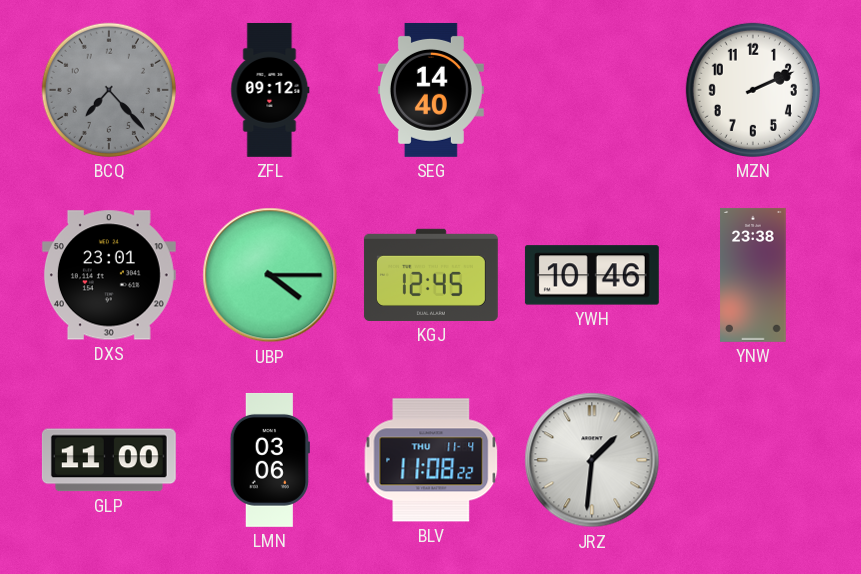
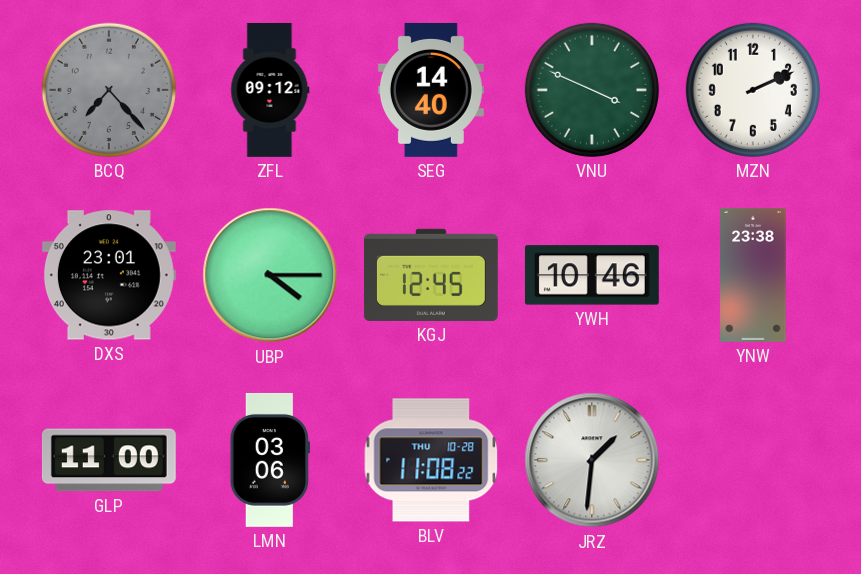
VNU: none -> 3:49 (592, 90)
BLV date: THU 11-4 -> THU 10-28 (431, 460)
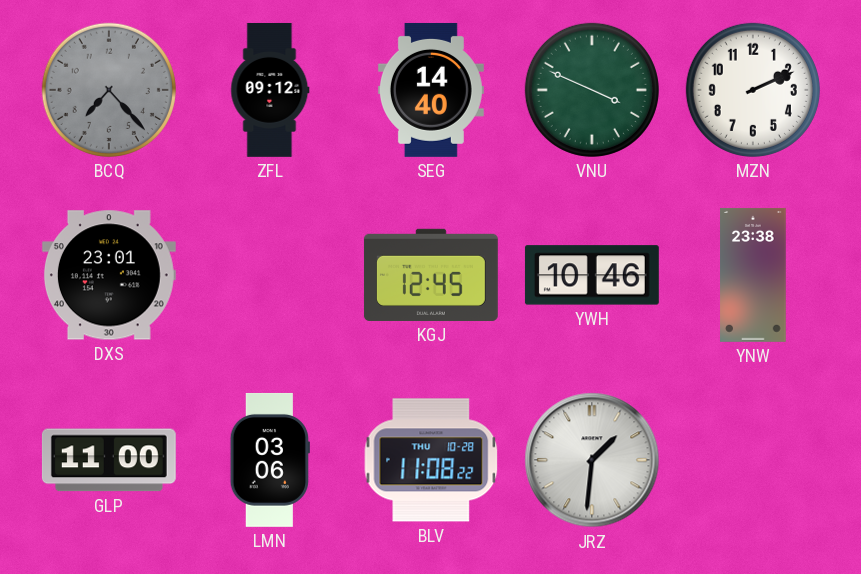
UBP: 4:15 -> none (270, 275)
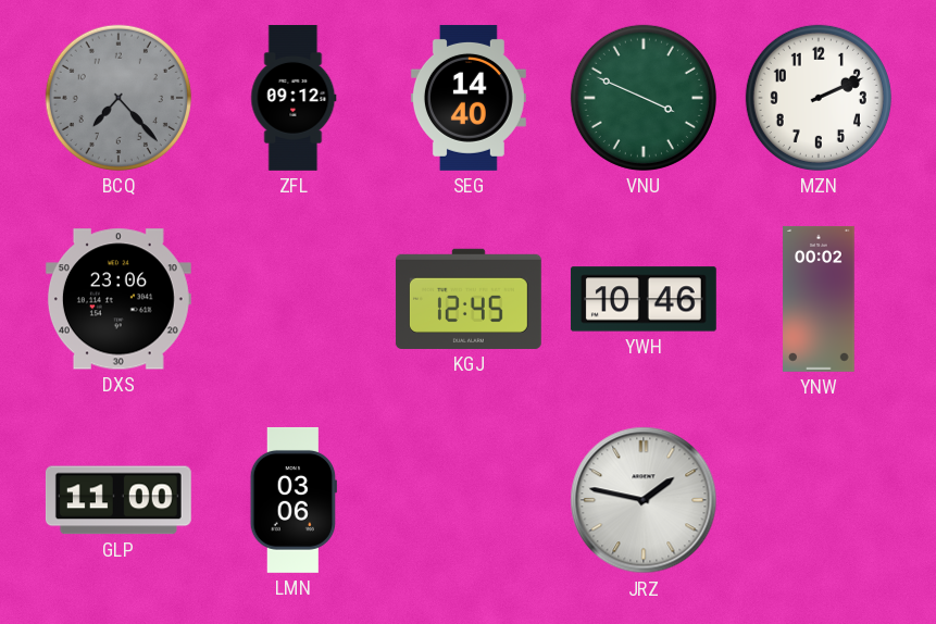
DXS: 23:01 -> 23:06 (118, 299)
YNW: 23:38 -> 00:02 (819, 299)
BLV: 11:08 -> none (431, 460)
JRZ: 1:31 -> 1:47 (644, 500)
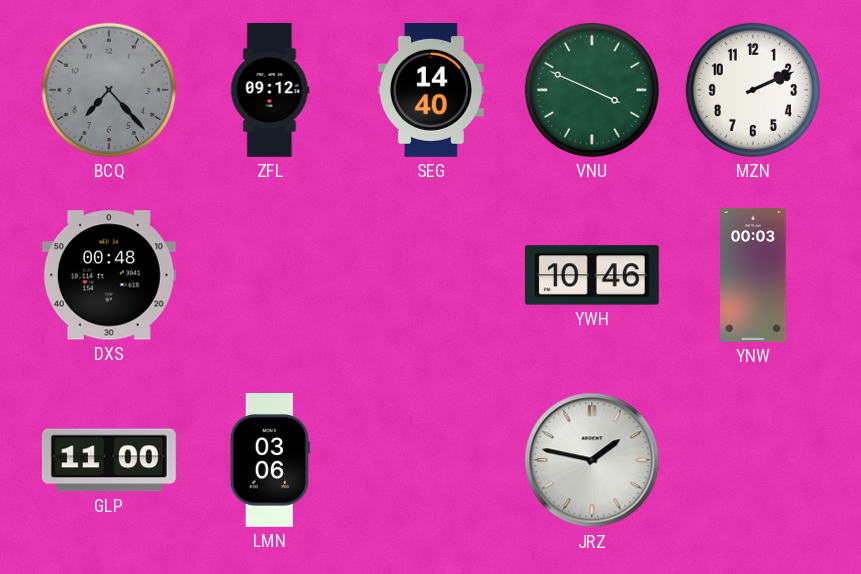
DXS: 23:06 -> 00:48 (109, 275)
KGJ: 12:45 -> none (469, 299)
YNW: 00:02 -> 00:03 (753, 275)
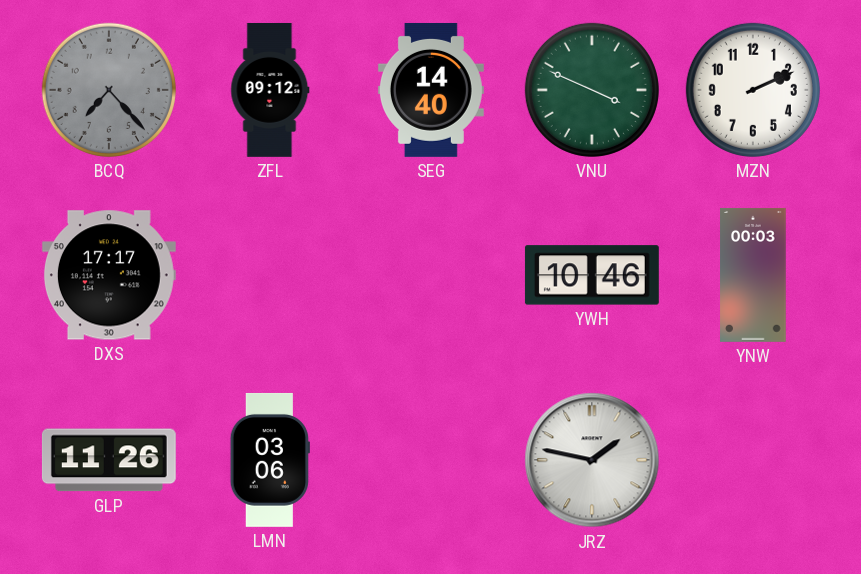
DXS: 00:48 -> 17:17 (109, 275)
GLP: 11:00 -> 11:26 (109, 460)
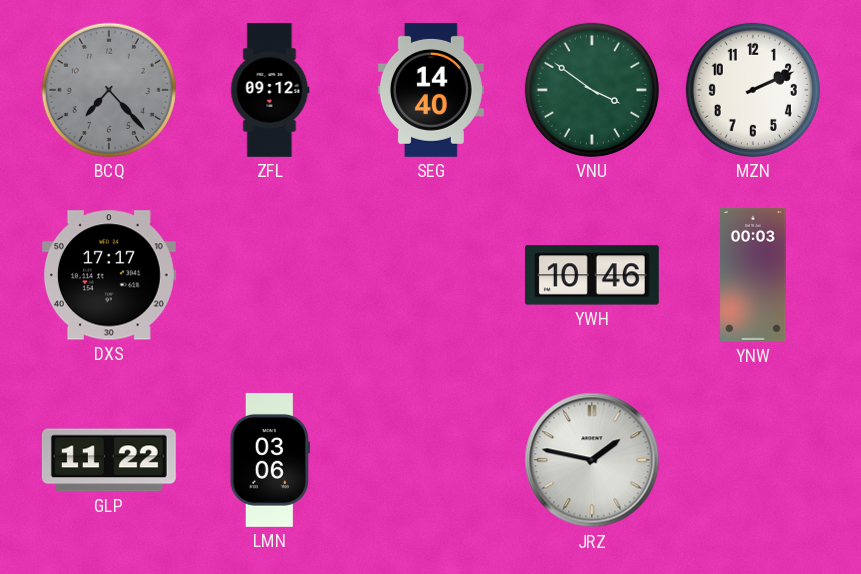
VNU: 3:49 -> 3:51 (592, 90)
GLP: 11:26 -> 11:22 (109, 460)
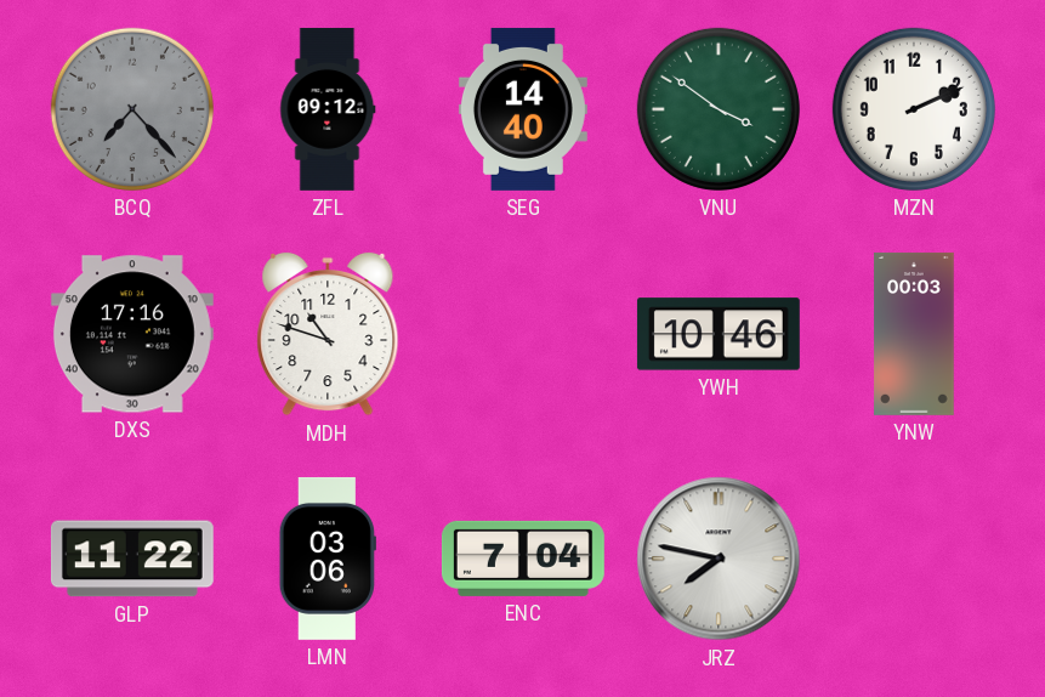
DXS: 17:17 -> 17:16 (132, 334)
MDH: none -> 10:48 (328, 334)
ENC: none -> 7:04 (523, 559)
JRZ: 1:47 -> 7:47 (719, 559)
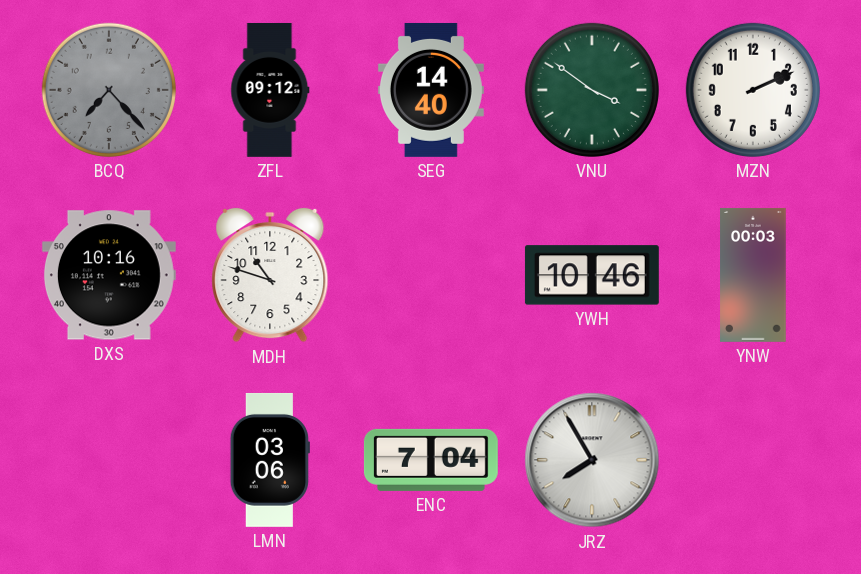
DXS: 17:16 -> 10:16 (109, 275)
GLP: 11:22 -> none (132, 559)
JRZ: 7:47 -> 7:55 (592, 460)
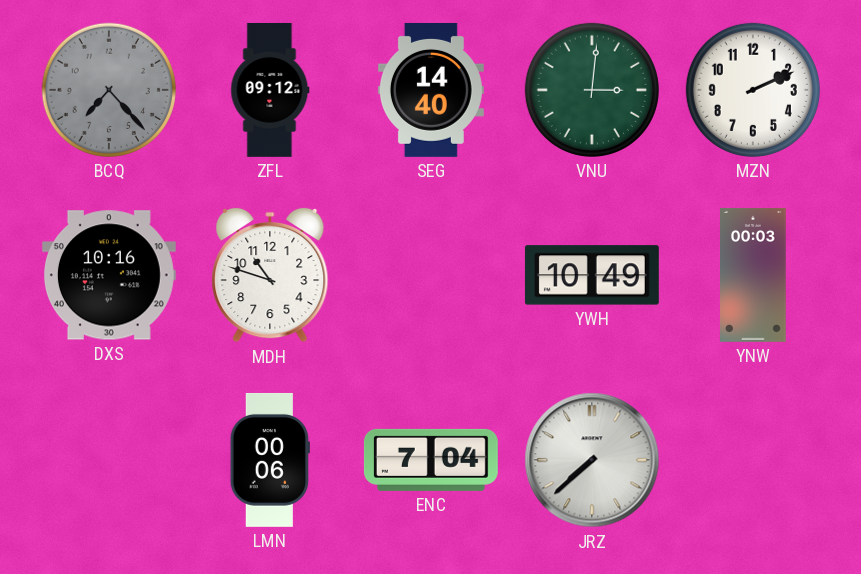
VNU: 3:51 -> 3:01 (592, 90)
YWH: 10:46 -> 10:49 (592, 275)
LMN: 03:06 -> 00:06 (270, 460)
JRZ: 7:55 -> 7:38 (592, 460)
